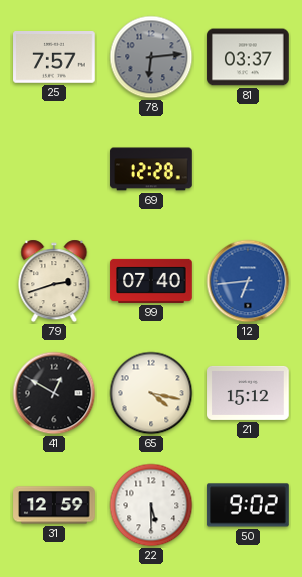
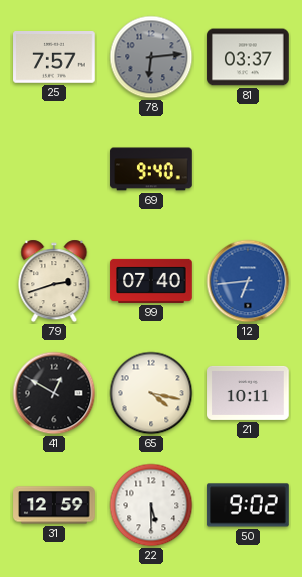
69: 12:28 -> 9:40 (151, 169)
21: 15:12 -> 10:11 (248, 393)
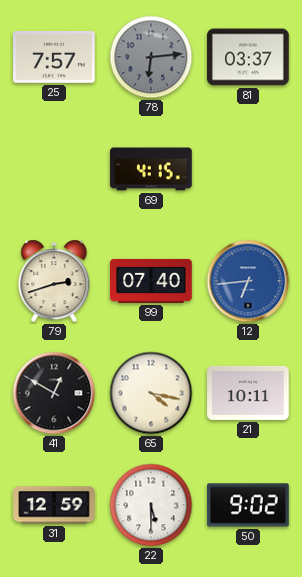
69: 9:40 -> 4:15 (151, 169)
